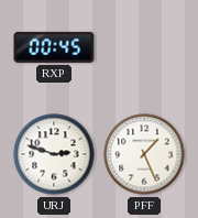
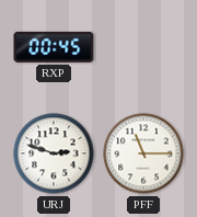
PFF: 1:26 -> 11:15 (143, 153)
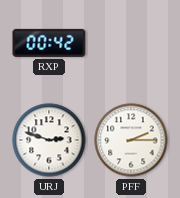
RXP: 00:45 -> 00:42 (49, 43)
PFF: 11:15 -> 2:15 (131, 140)
